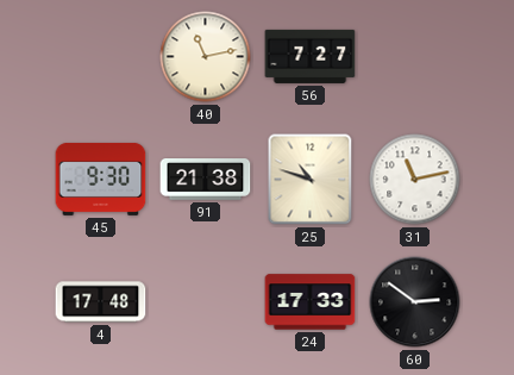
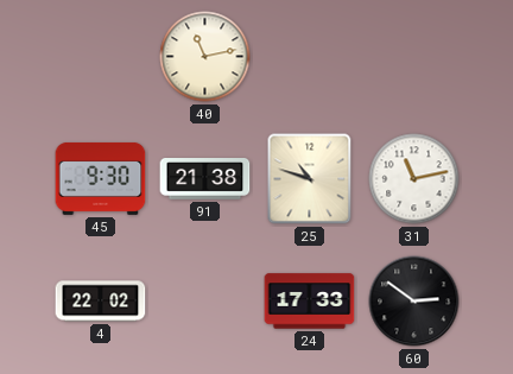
56: 7:27 -> none (311, 56)
4: 17:48 -> 22:02 (101, 302)
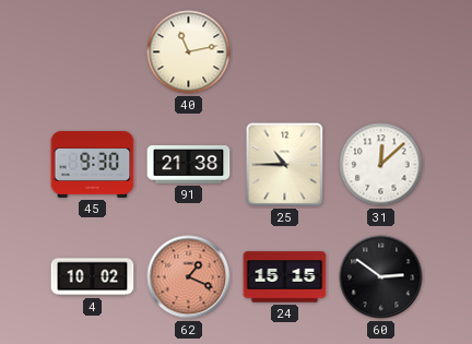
25: 10:48 -> 10:45 (285, 165)
31: 11:13 -> 12:08 (381, 165)
4: 22:02 -> 10:02 (93, 277)
62: none -> 1:19 (189, 277)
24: 17:33 -> 15:15 (285, 277)
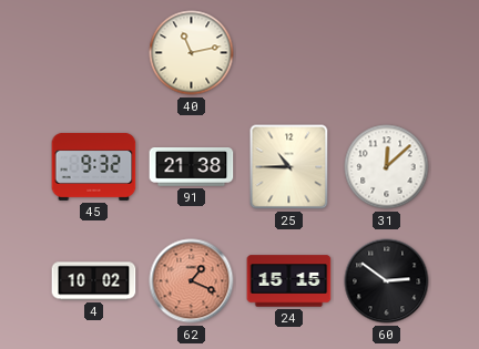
45: 9:30 -> 9:32 (94, 166)
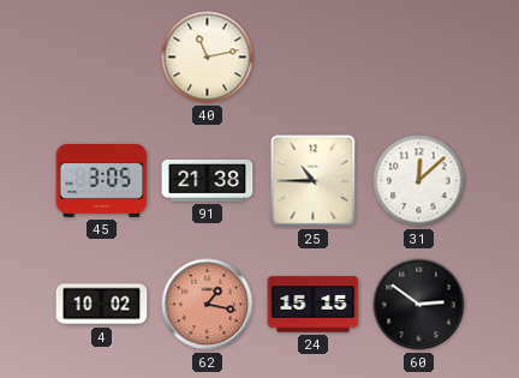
45: 9:32 -> 3:05 (102, 180)
62: 1:19 -> 1:17 (208, 305)
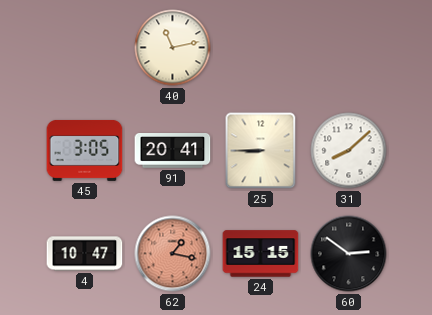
91: 21:38 -> 20:41 (173, 151)
25: 10:45 -> 8:45 (261, 151)
31: 12:08 -> 8:08 (349, 151)
4: 10:02 -> 10:47 (85, 254)
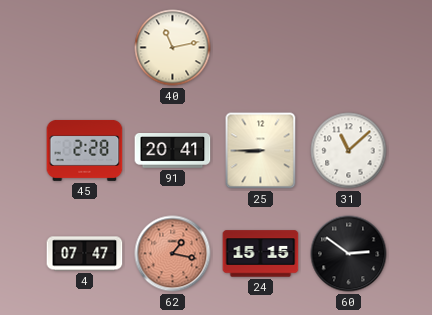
45: 3:05 -> 2:28 (85, 150)
31: 8:08 -> 11:08 (349, 151)
4: 10:47 -> 07:47 (85, 254)
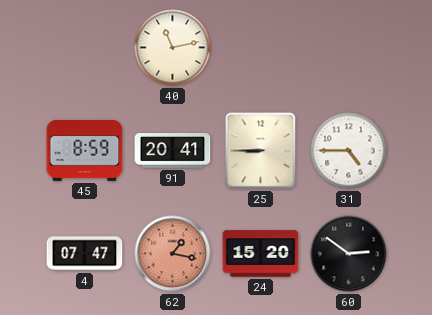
45: 2:28 -> 8:59 (85, 150)
31: 11:08 -> 4:45 (349, 151)
24: 15:15 -> 15:20 (261, 254)
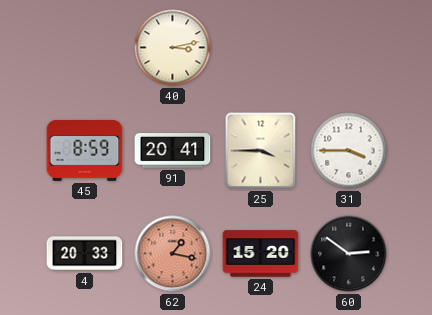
40: 11:13 -> 3:13 (173, 48)
25: 8:45 -> 3:45 (261, 151)
31: 4:45 -> 3:45 (349, 151)
4: 07:47 -> 20:33 (85, 254)
